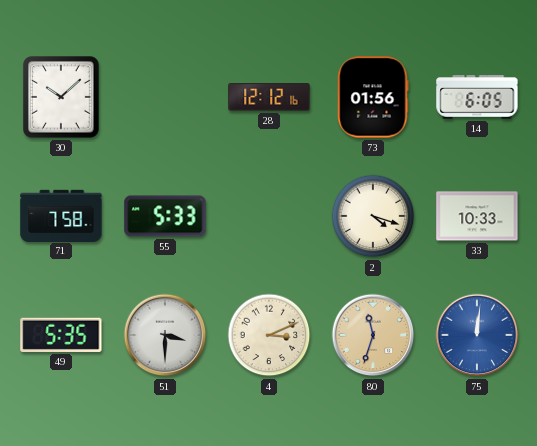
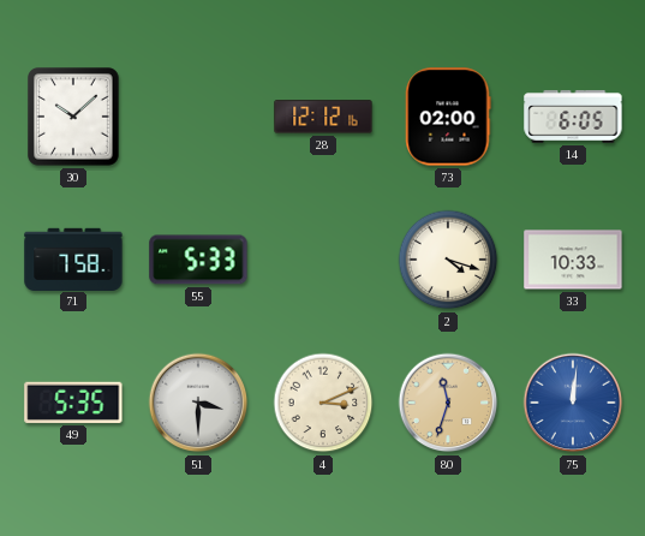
73: 01:56 -> 02:00 (448, 117)
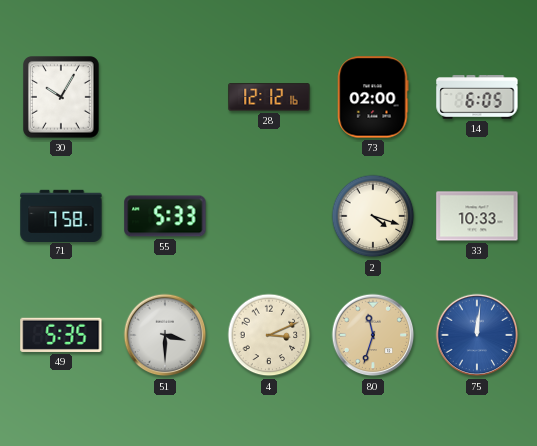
30: 10:08 -> 10:05 (62, 98)
